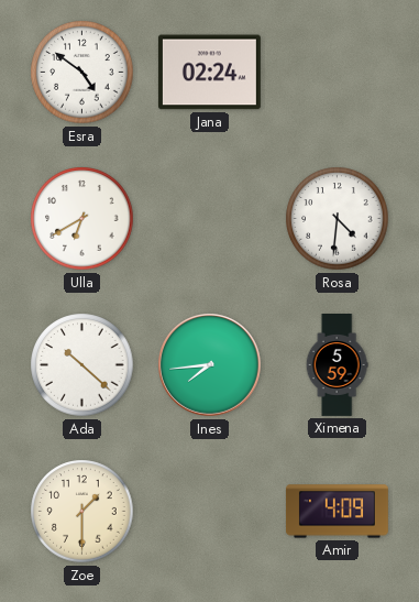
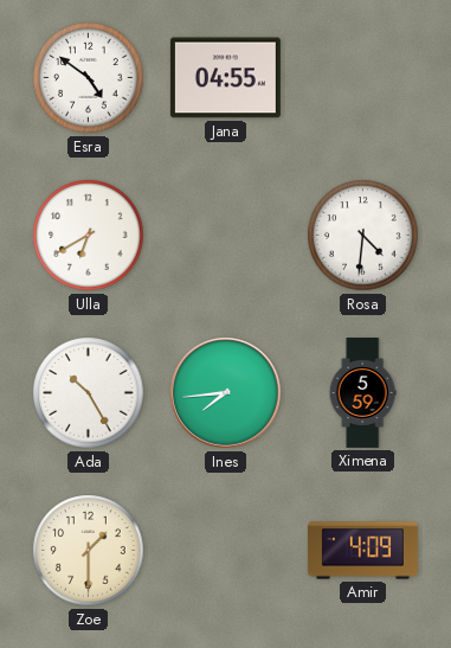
Jana: 02:24 -> 04:55 (225, 78)
Ada: 10:22 -> 10:25 (89, 393)
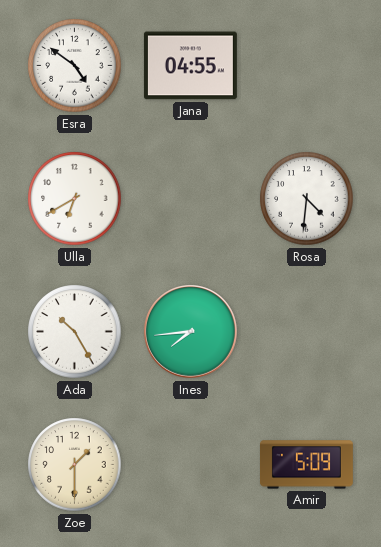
Ximena: 5:59 -> none (362, 393)
Amir: 4:09 -> 5:09 (306, 465)
